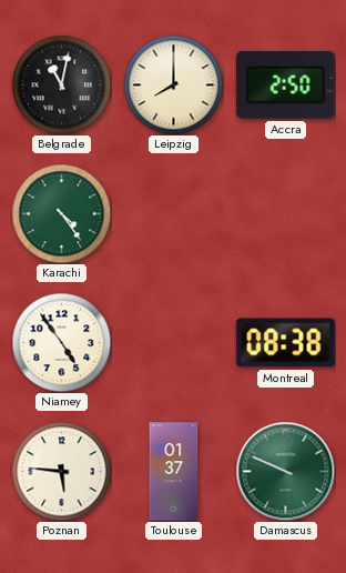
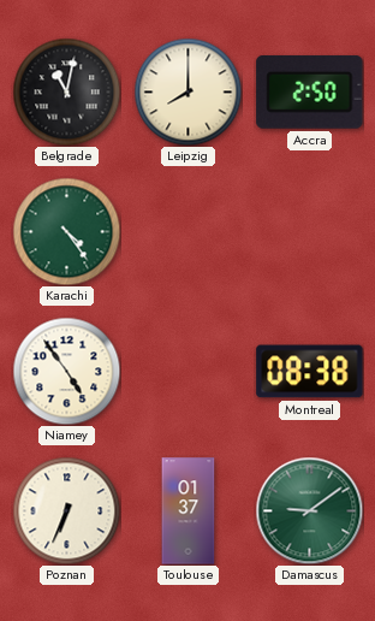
Poznan: 5:46 -> 6:34 (66, 510)
Damascus: 9:49 -> 9:09 (309, 510)
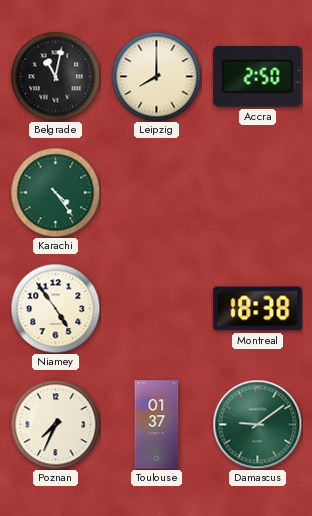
Montreal: 08:38 -> 18:38 (258, 309)
Poznan: 6:34 -> 7:34 (55, 424)
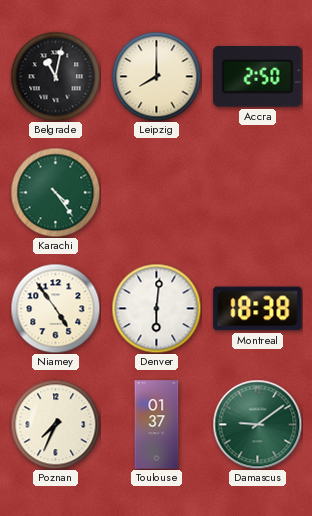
Denver: none -> 6:01 (156, 308)
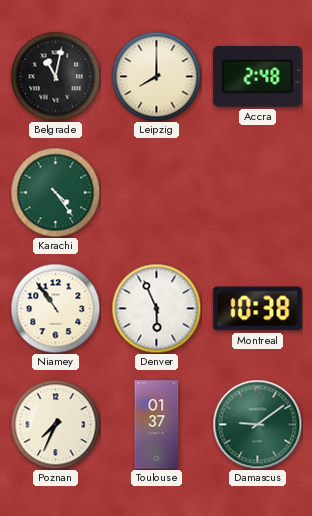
Accra: 2:50 -> 2:48 (258, 76)
Niamey: 4:54 -> 10:54 (55, 308)
Denver: 6:01 -> 5:56 (156, 308)
Montreal: 18:38 -> 10:38 (258, 309)
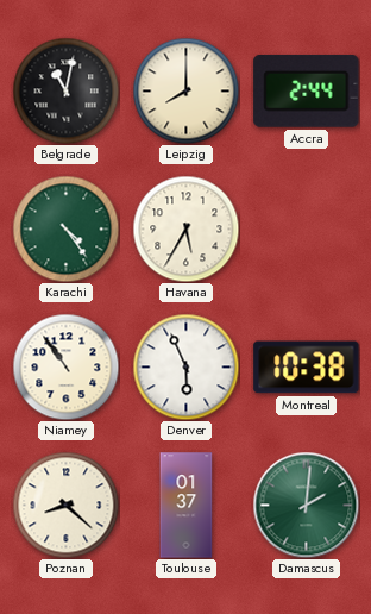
Accra: 2:48 -> 2:44 (307, 90)
Havana: none -> 5:35 (185, 228)
Poznan: 7:34 -> 8:22 (65, 505)
Damascus: 9:09 -> 2:01 (306, 505)
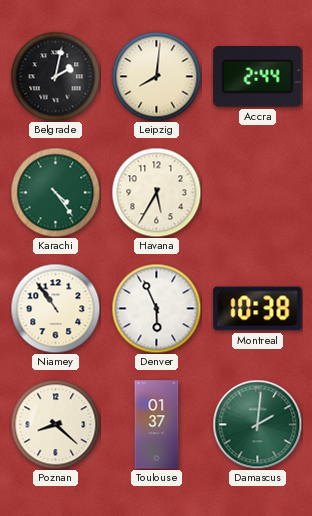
Belgrade: 11:02 -> 2:02 (55, 76)
Leipzig: 8:00 -> 8:01 (156, 76)
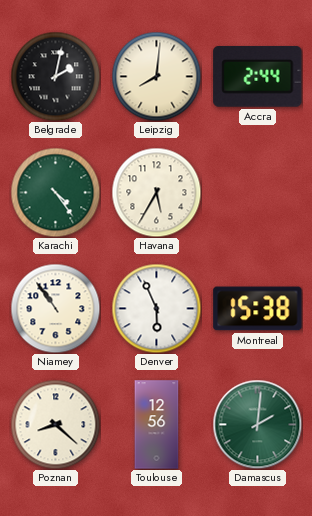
Montreal: 10:38 -> 15:38 (258, 309)
Toulouse: 01:37 -> 12:56 (157, 425)
